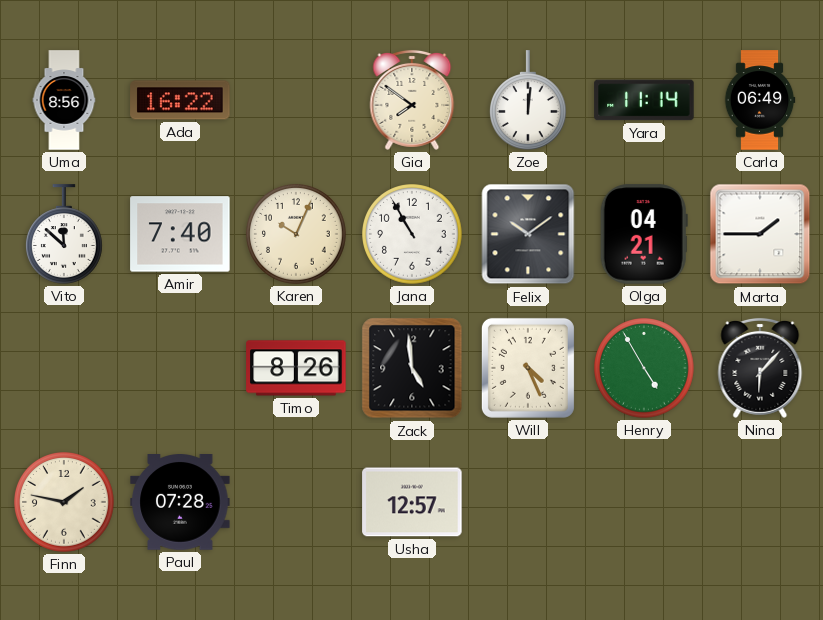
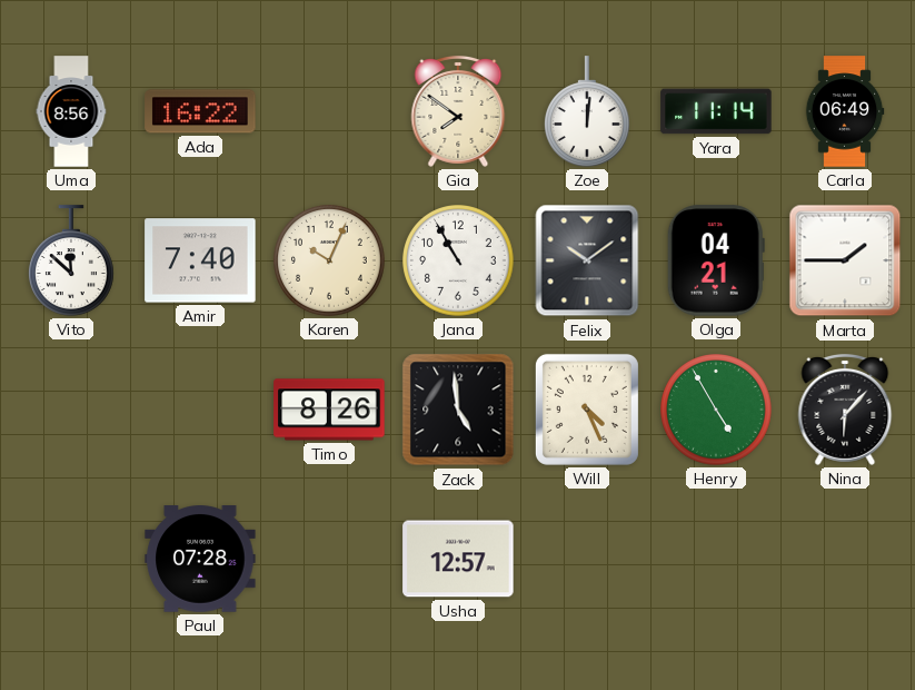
Finn: 1:47 -> none (65, 503)
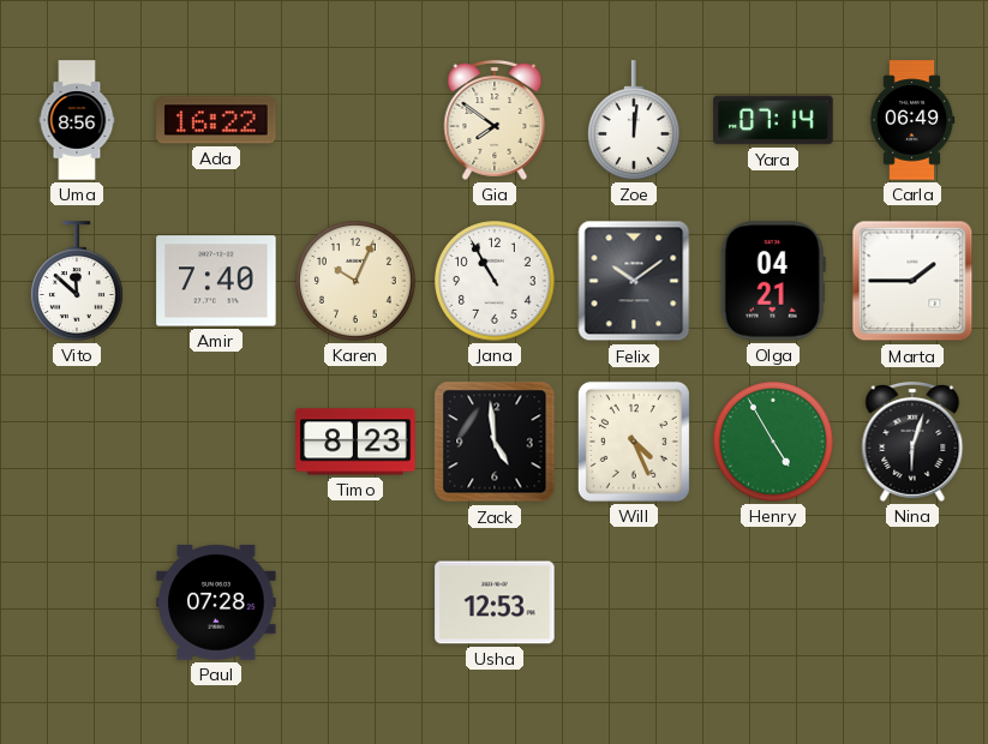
Yara: 11:14 -> 07:14 (773, 120)
Timo: 8:26 -> 8:23 (355, 442)
Nina: 6:07 -> 6:03 (912, 442)
Usha: 12:57 -> 12:53 (495, 602)
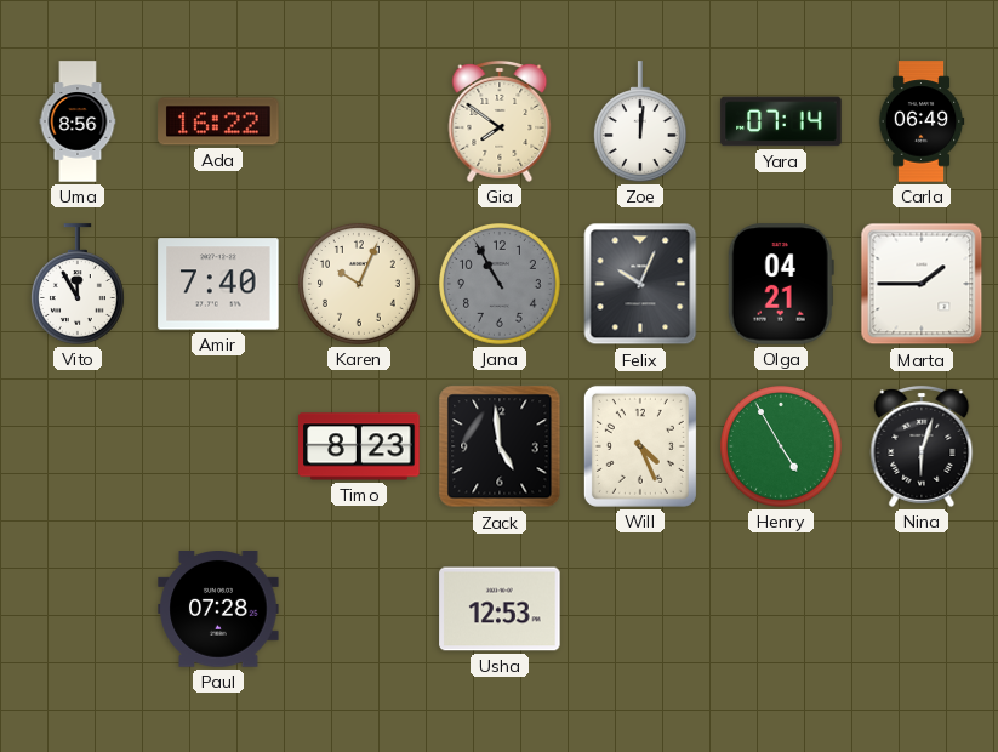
Vito: 11:52 -> 11:55 (78, 284)
Jana dial: white -> grey (501, 285)
Felix: 10:09 -> 10:04 (640, 284)
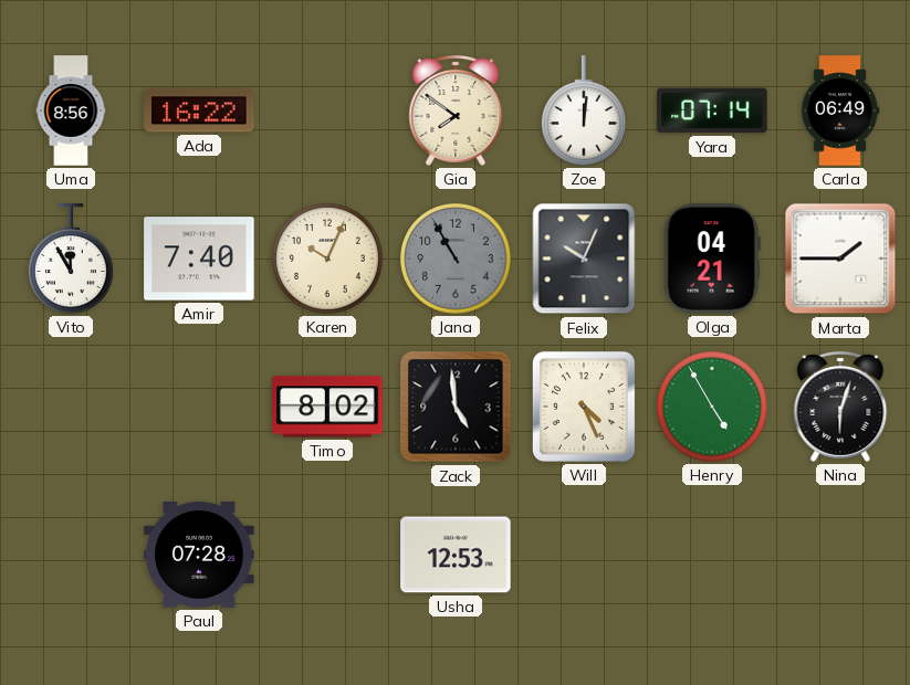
Timo: 8:23 -> 8:02 (327, 407)
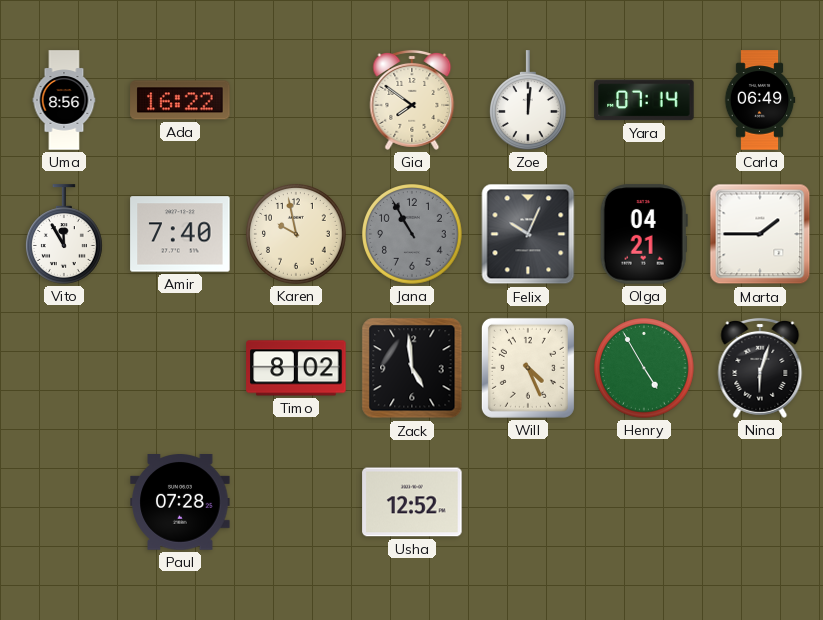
Karen: 10:04 -> 9:58 (297, 235)
Usha: 12:53 -> 12:52 (412, 502)
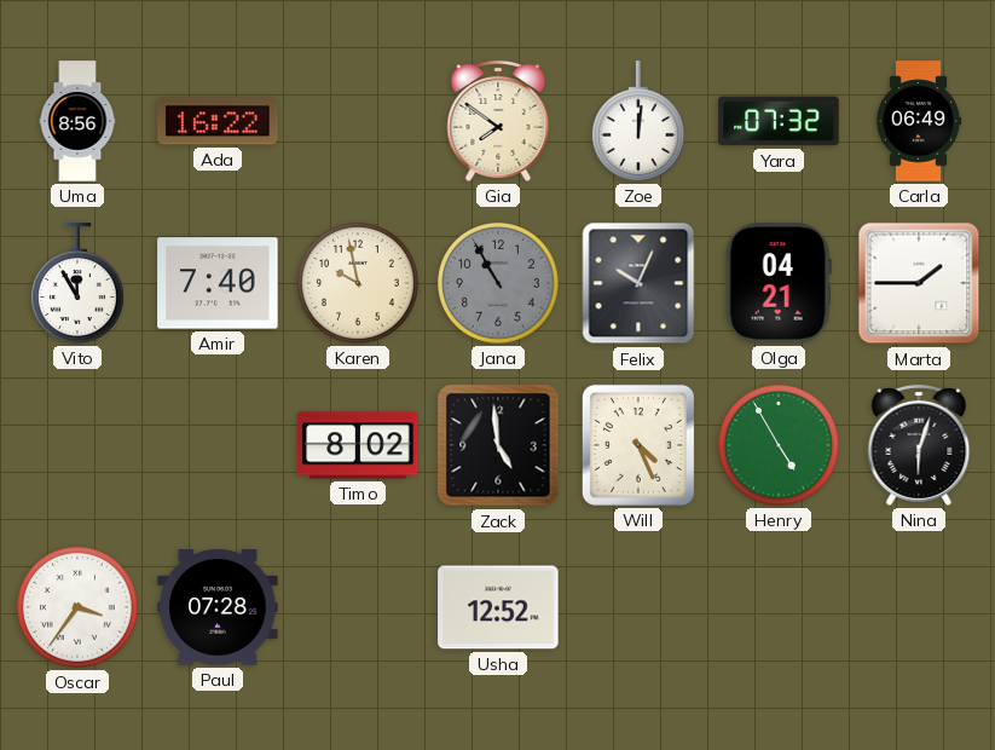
Yara: 07:14 -> 07:32 (779, 121)
Oscar: none -> 3:36 (79, 608)
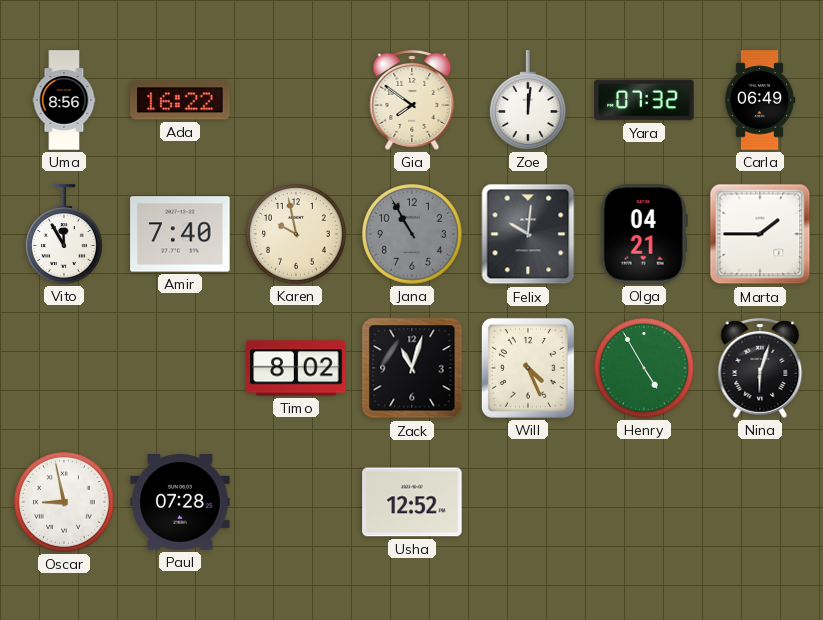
Felix: 10:04 -> 10:01 (528, 234)
Zack: 4:59 -> 11:03 (412, 368)
Oscar: 3:36 -> 8:58 (65, 503)
